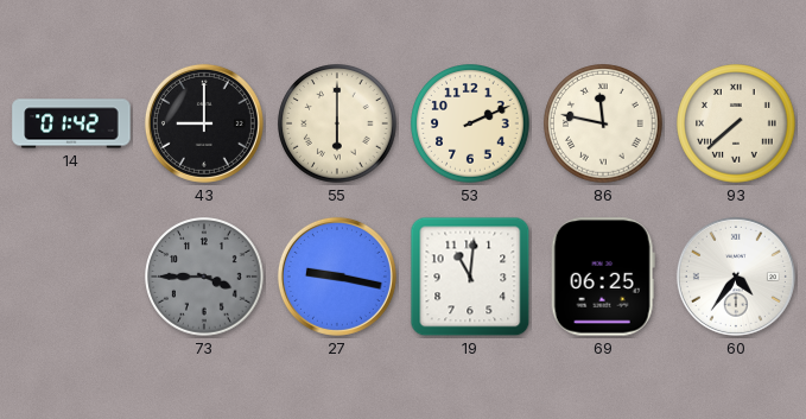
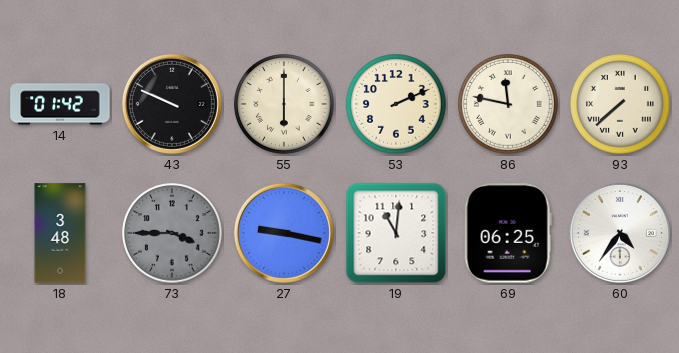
43: 9:00 -> 9:49 (172, 104)
18: none -> 3:48 (60, 233)
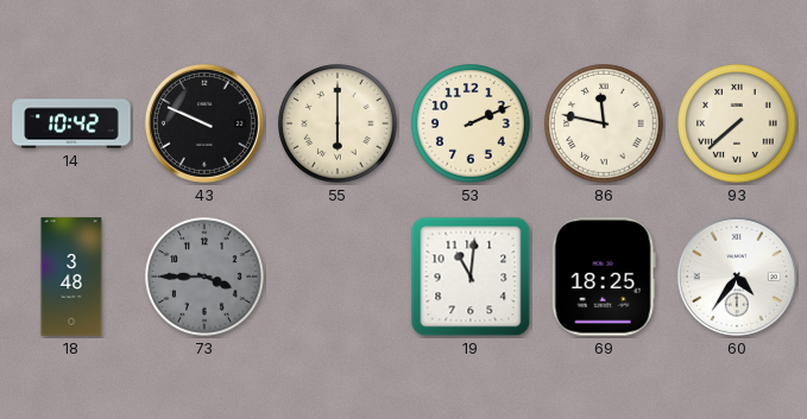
14: 01:42 -> 10:42 (71, 123)
27: 9:17 -> none (284, 233)
69: 06:25 -> 18:25 (604, 277)
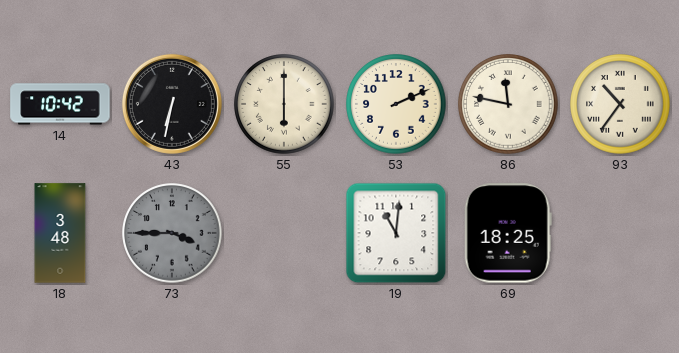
43: 9:49 -> 6:32 (172, 104)
93: 7:38 -> 10:36 (620, 104)
60: 4:36 -> none (737, 277)
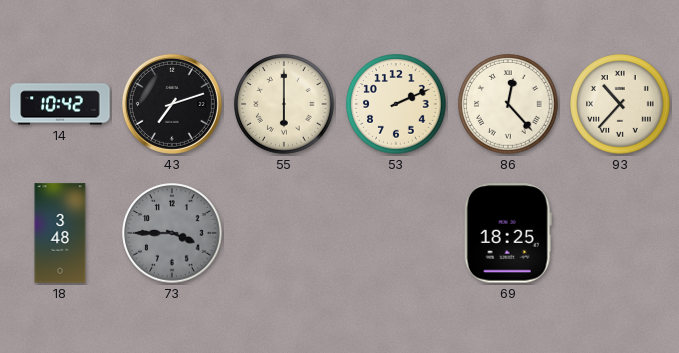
43: 6:32 -> 7:12 (172, 104)
86: 11:47 -> 12:23 (508, 104)
93: 10:36 -> 10:37 (620, 104)
19: 11:01 -> none (396, 233)
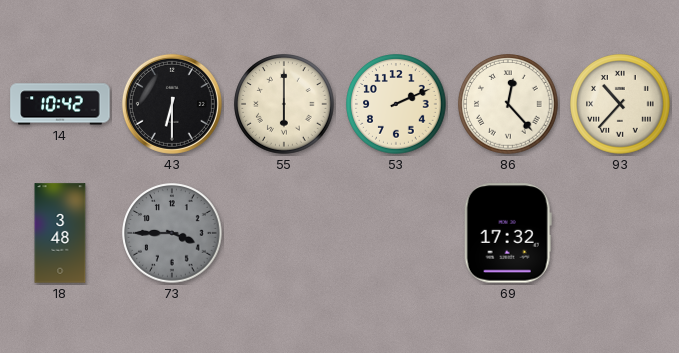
43: 7:12 -> 6:30 (172, 104)
69: 18:25 -> 17:32 (508, 233)
